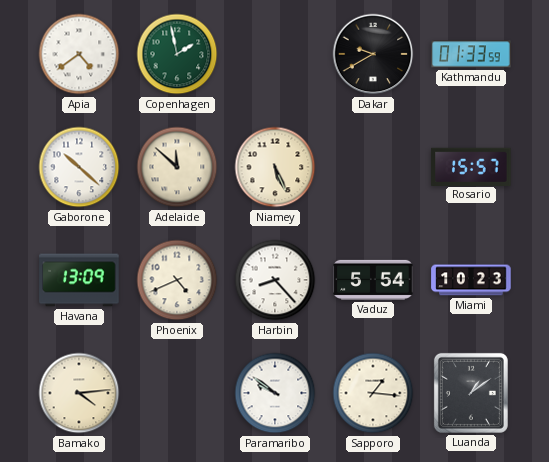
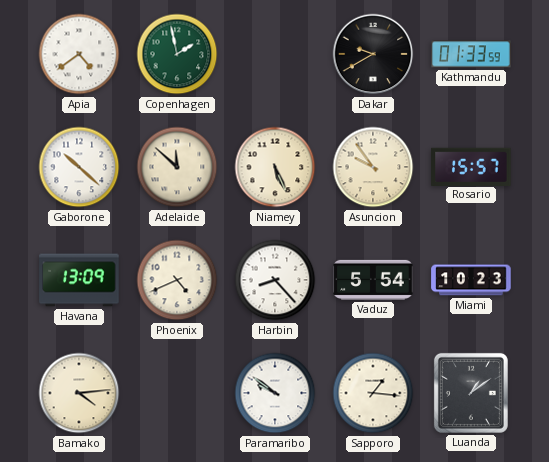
Asuncion: none -> 9:54 (373, 167)
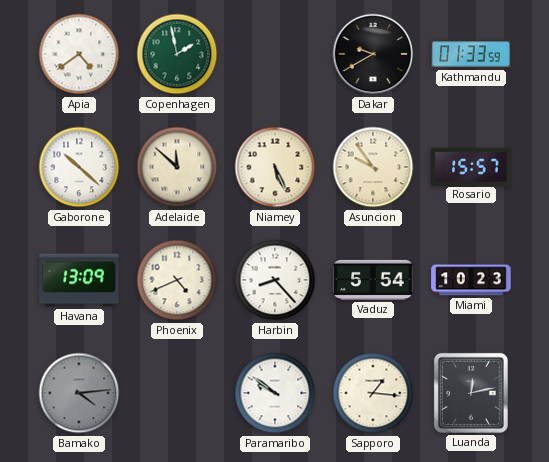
Bamako dial: cream -> grey (79, 393)
Luanda: 1:09 -> 12:13 (471, 393)
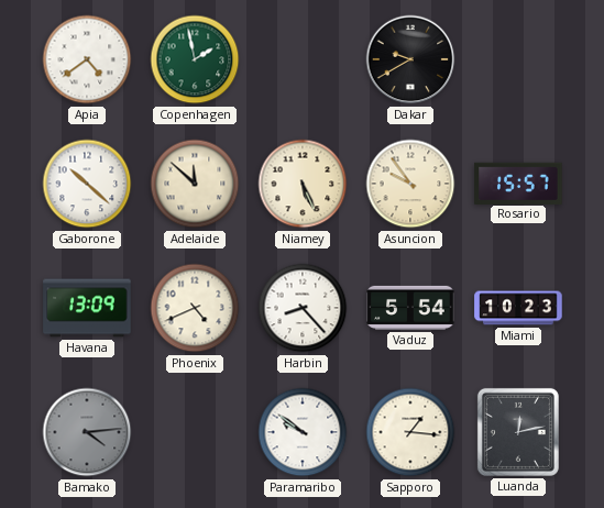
Kathmandu: 01:33 -> none (471, 54)
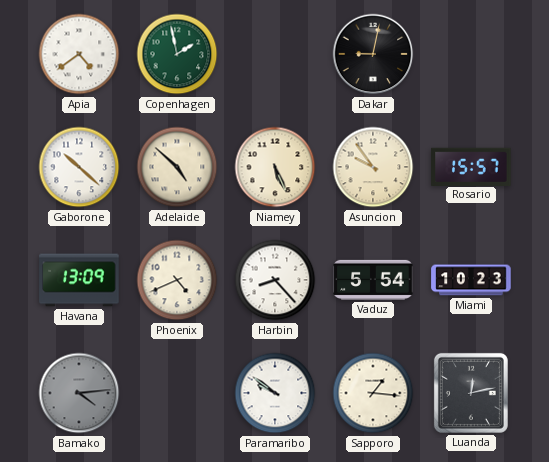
Dakar: 9:40 -> 9:02 (373, 54)
Adelaide: 11:52 -> 4:52 (177, 167)
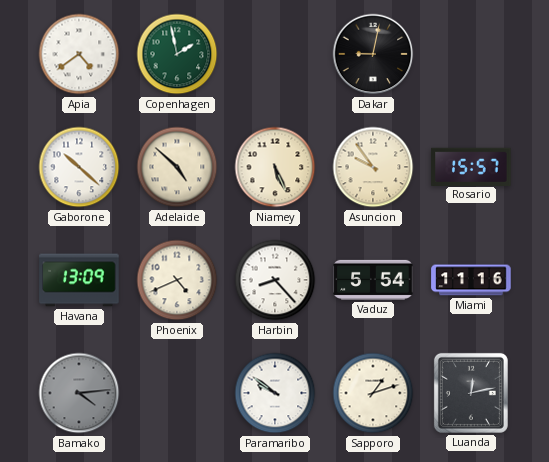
Miami: 10:23 -> 11:16 (471, 280)
Sapporo: 1:16 -> 1:12 (373, 393)
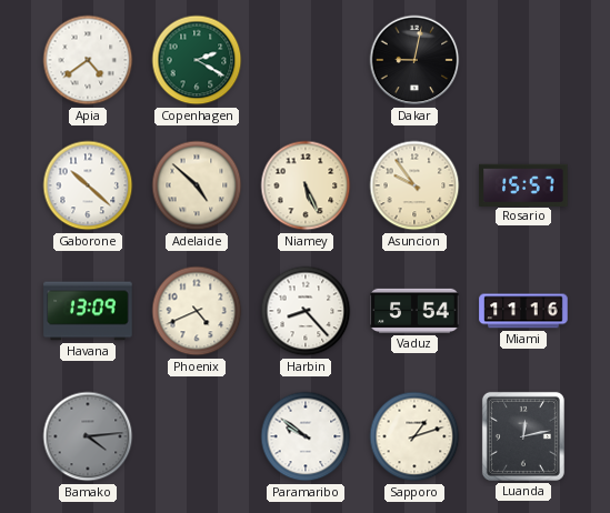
Copenhagen: 1:58 -> 2:20 (197, 60)
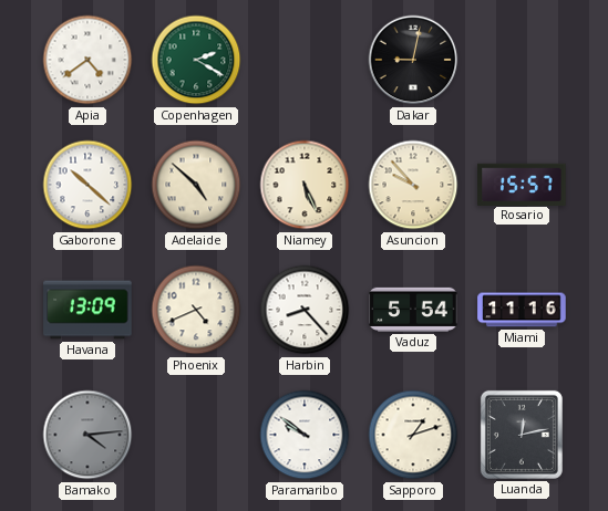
Asuncion: 9:54 -> 9:53 (413, 185)
